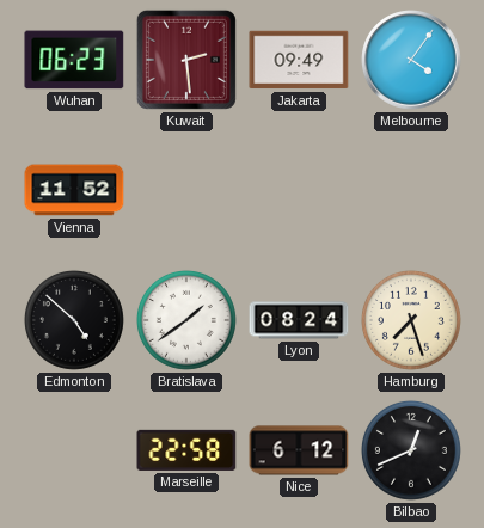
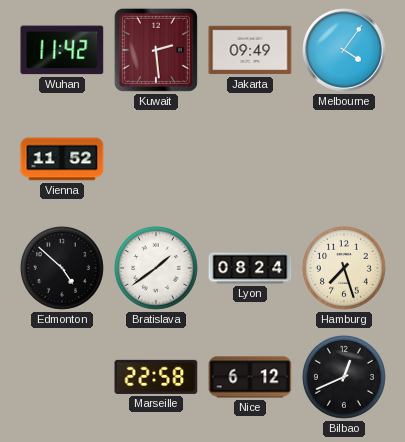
Wuhan: 06:23 -> 11:42 (62, 50)
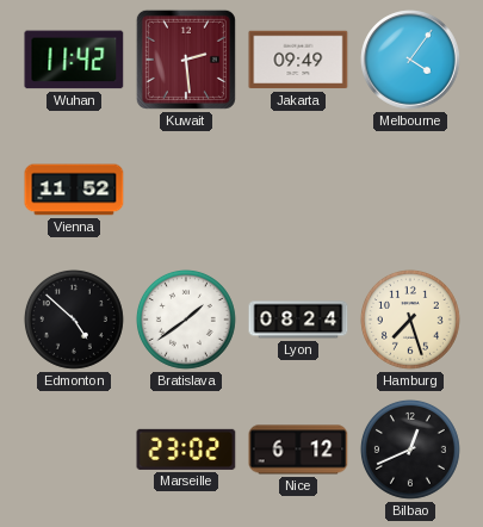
Marseille: 22:58 -> 23:02 (186, 449)
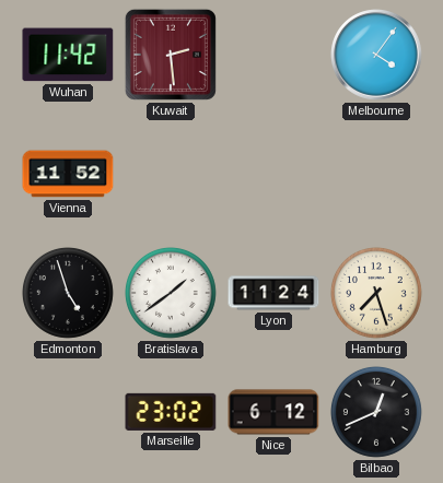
Jakarta: 09:49 -> none (298, 60)
Edmonton: 4:52 -> 4:57 (68, 293)
Lyon: 08:24 -> 11:24 (273, 293)
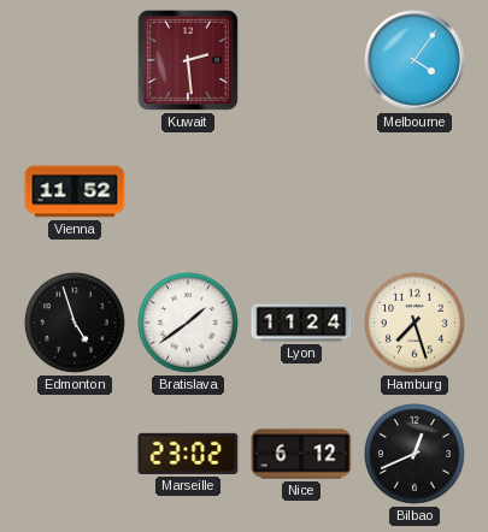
Wuhan: 11:42 -> none (68, 55)
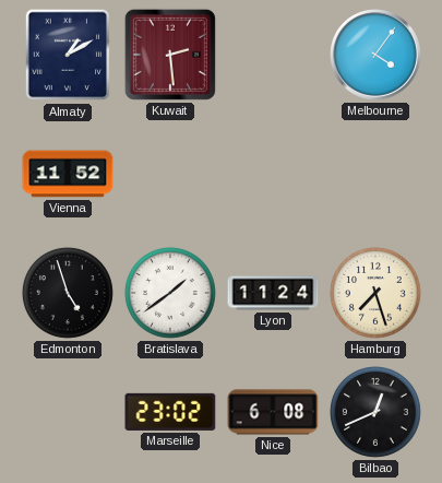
Almaty: none -> 1:10 (68, 55)
Nice: 6:12 -> 6:08 (273, 412)
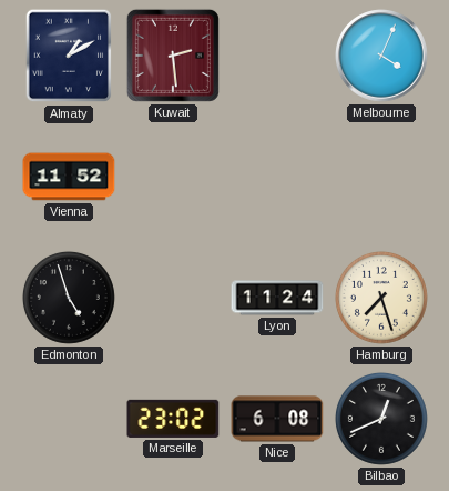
Melbourne: 4:06 -> 4:04 (381, 56)
Bratislava: 1:39 -> none (170, 293)
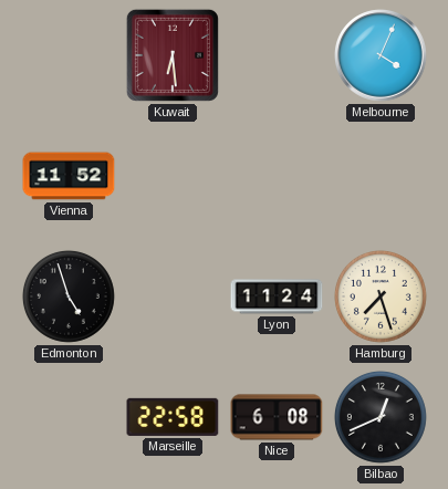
Almaty: 1:10 -> none (69, 56)
Kuwait: 2:29 -> 6:29 (173, 55)
Marseille: 23:02 -> 22:58 (173, 417)
